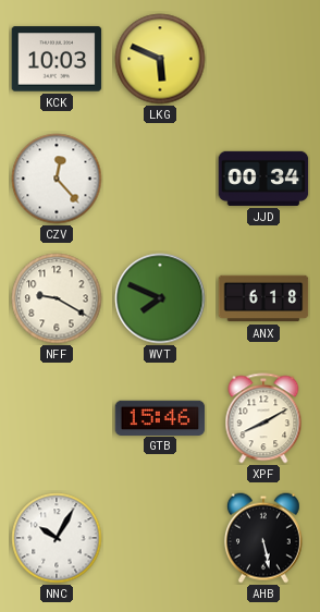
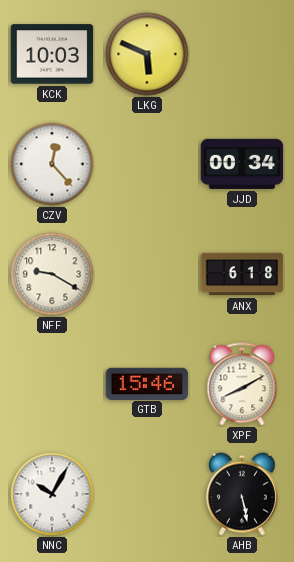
WVT: 7:49 -> none (160, 298)
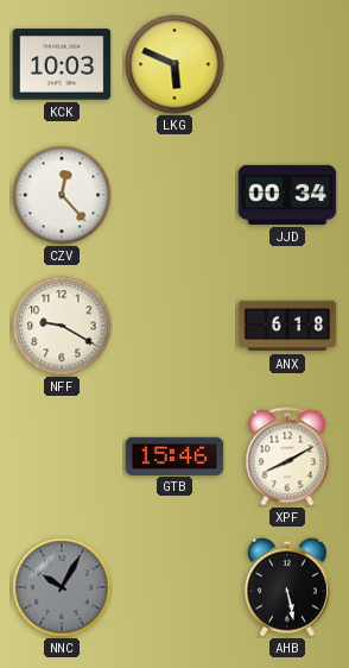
NNC dial: white -> grey (62, 587)
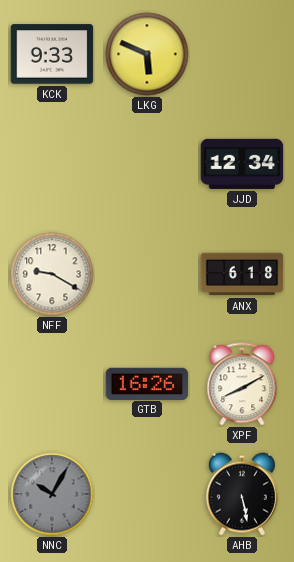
KCK: 10:03 -> 9:33 (52, 54)
CZV: 12:23 -> none (62, 195)
JJD: 00:34 -> 12:34 (242, 164)
GTB: 15:46 -> 16:26 (147, 383)
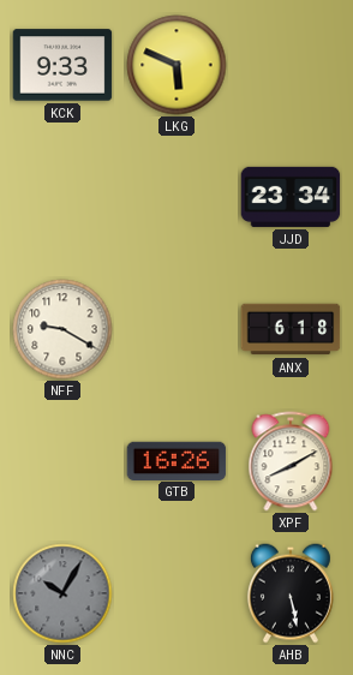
JJD: 12:34 -> 23:34 (291, 197)
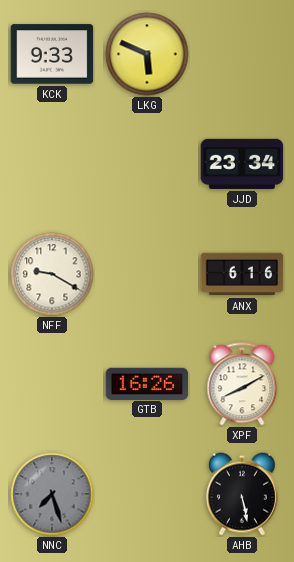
ANX: 6:18 -> 6:16 (242, 274)
NNC: 10:05 -> 7:27 (52, 494)
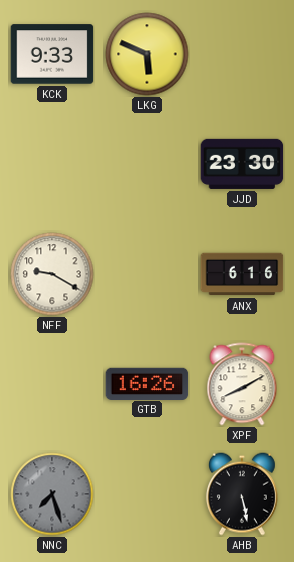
JJD: 23:34 -> 23:30 (242, 164)
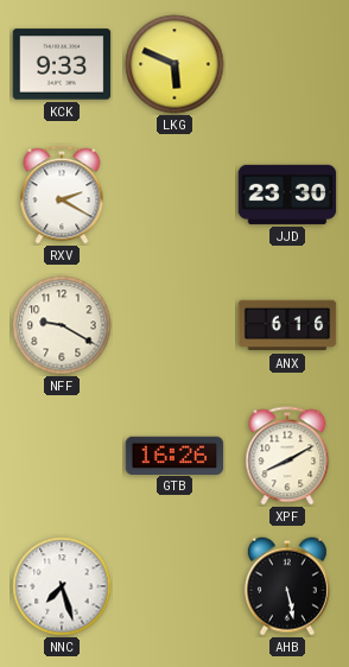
RXV: none -> 2:20 (62, 195)
NNC dial: grey -> white (62, 586)
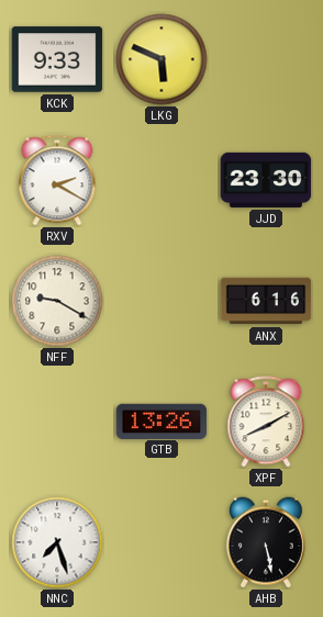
GTB: 16:26 -> 13:26 (161, 420)
